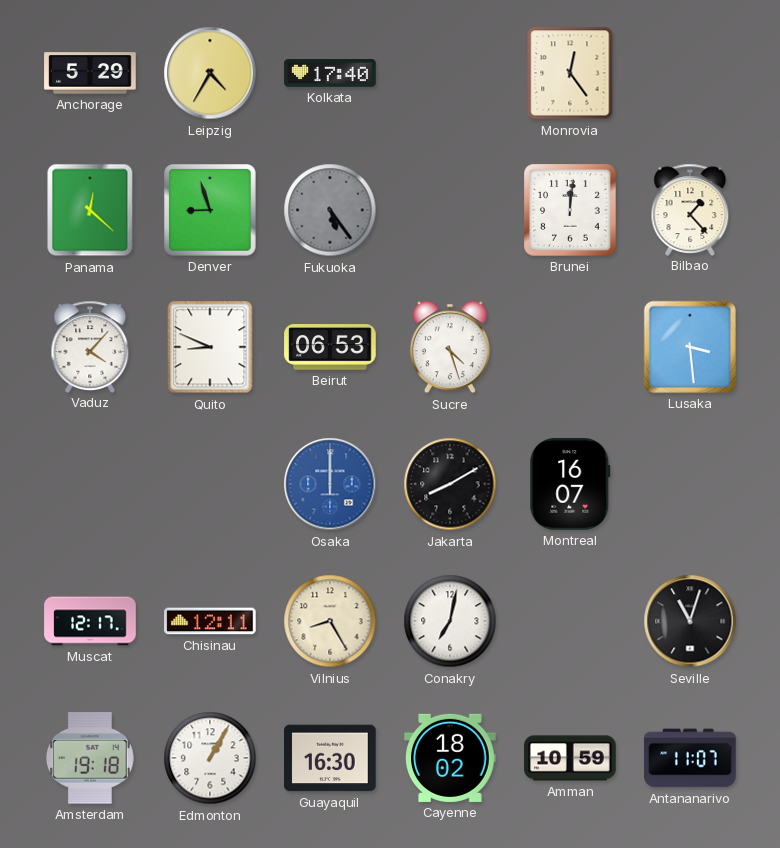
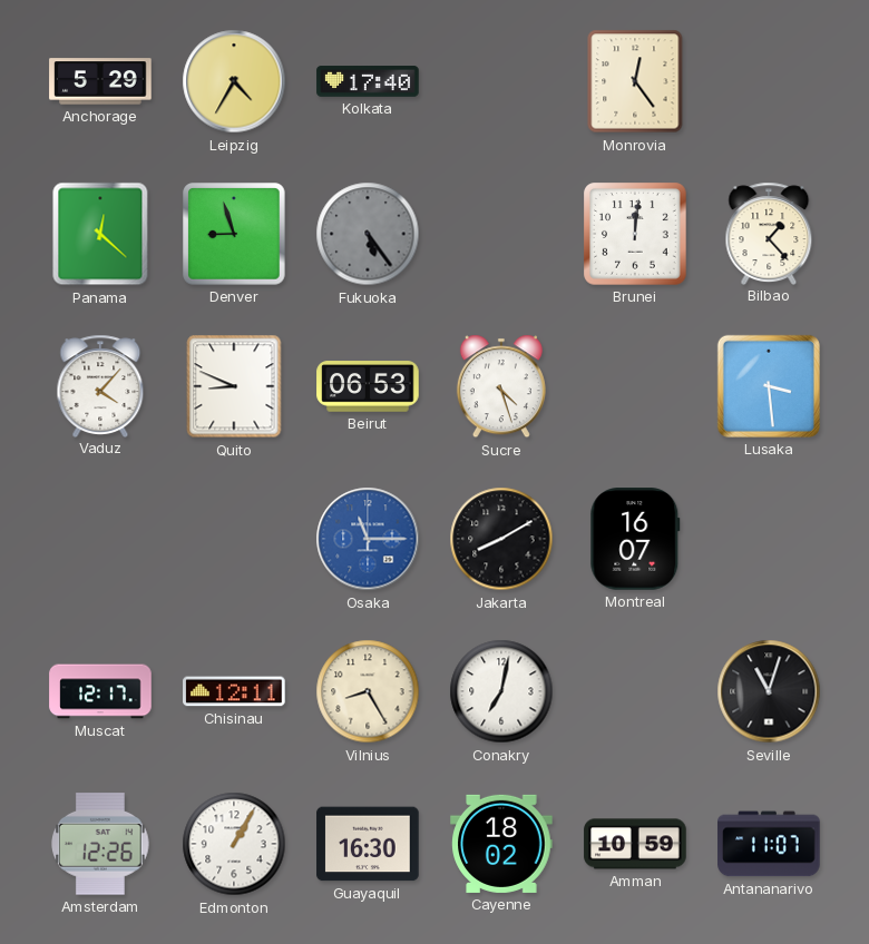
Osaka: 12:00 -> 11:15 (368, 539)
Amsterdam: 19:18 -> 12:26 (101, 845)
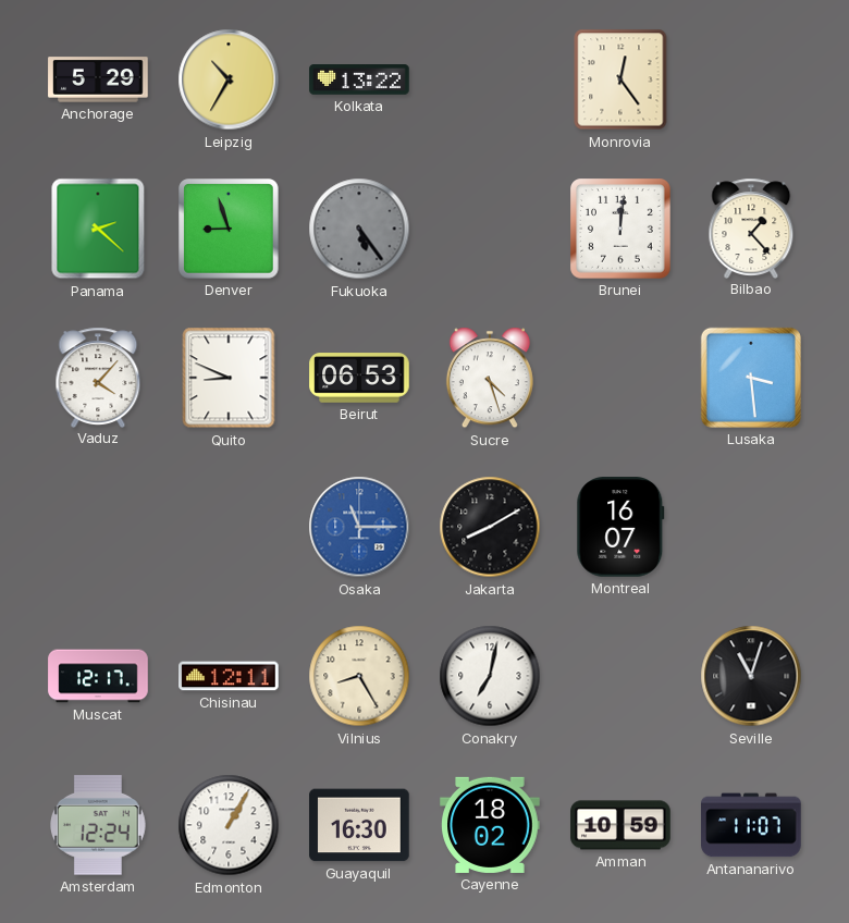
Leipzig: 4:35 -> 10:35 (229, 79)
Kolkata: 17:40 -> 13:22 (359, 79)
Panama: 12:22 -> 2:22 (98, 229)
Amsterdam: 12:26 -> 12:24 (99, 826)
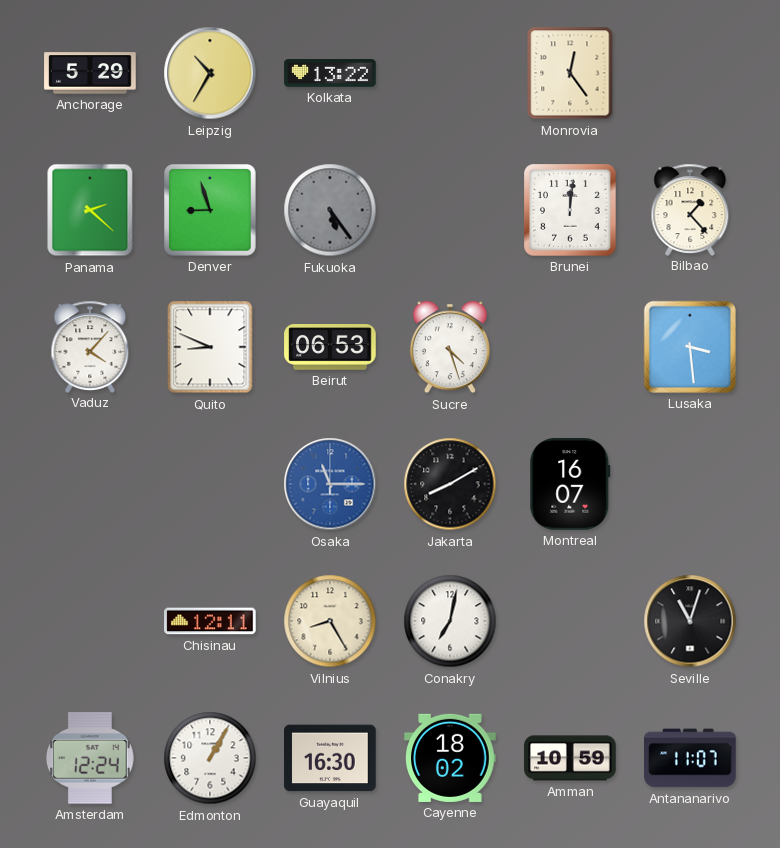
Muscat: 12:17 -> none (98, 676)
